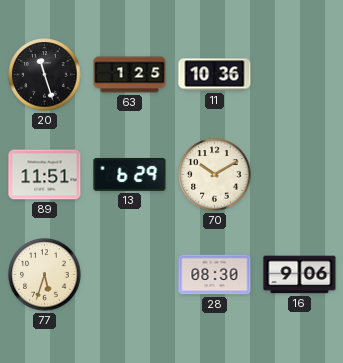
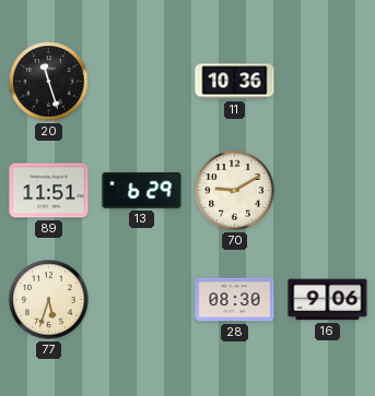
63: 1:25 -> none (130, 75)
70: 10:10 -> 9:10 (235, 191)
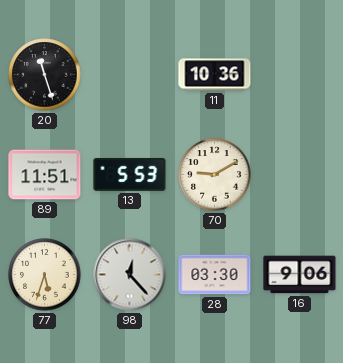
13: 6:29 -> 5:53 (130, 174)
98: none -> 12:23 (130, 275)
28: 08:30 -> 03:30 (215, 275)
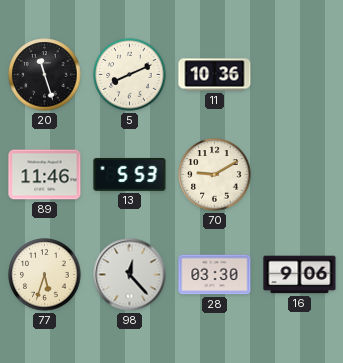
5: none -> 8:11 (130, 75)
89: 11:51 -> 11:46 (45, 175)
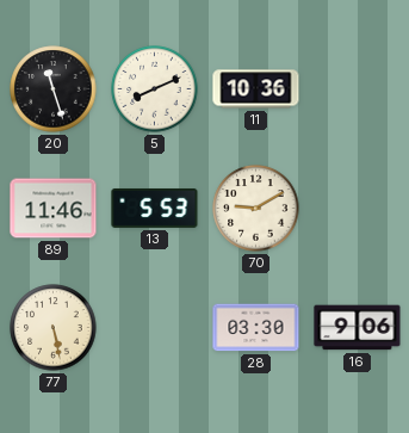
77: 5:33 -> 5:28 (54, 328)
98: 12:23 -> none (130, 275)
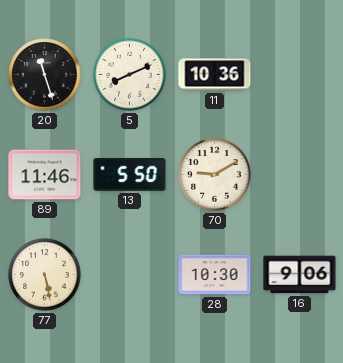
13: 5:53 -> 5:50 (130, 174)
28: 03:30 -> 10:30 (215, 275)
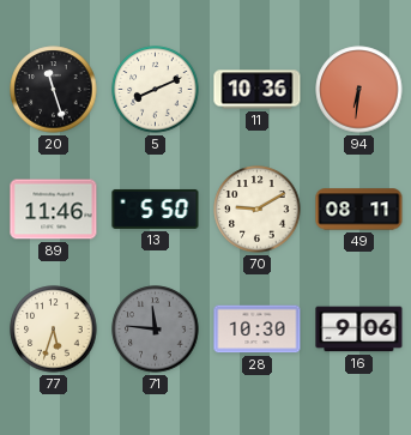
94: none -> 6:31 (359, 90)
49: none -> 08:11 (359, 210)
77: 5:28 -> 5:33 (54, 330)
71: none -> 11:46 (156, 330)
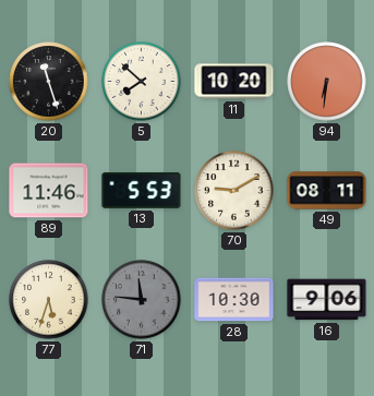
5: 8:11 -> 7:52 (142, 82)
11: 10:36 -> 10:20 (234, 82)
13: 5:50 -> 5:53 (142, 190)
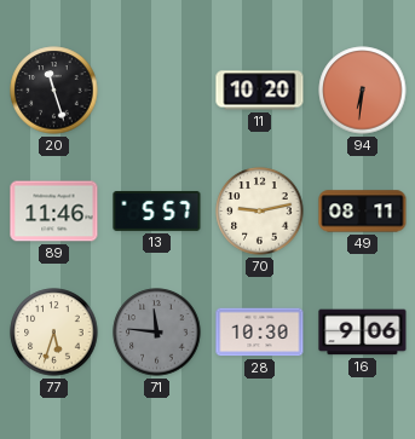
5: 7:52 -> none (142, 82)
13: 5:53 -> 5:57 (157, 210)
70: 9:10 -> 9:13 (260, 212)
